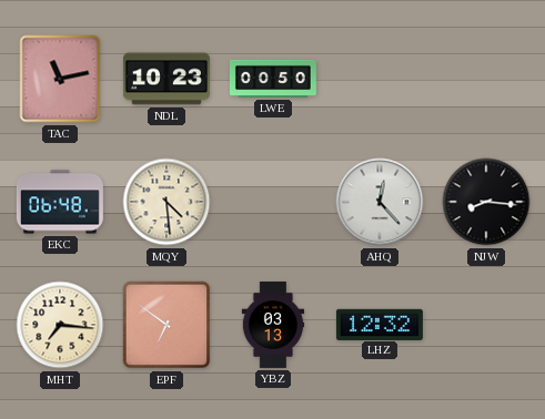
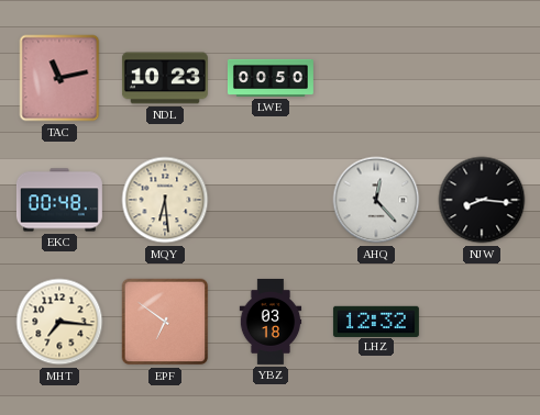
EKC: 06:48 -> 00:48 (59, 200)
MQY: 4:29 -> 6:29 (165, 200)
YBZ: 03:13 -> 03:18 (271, 322)
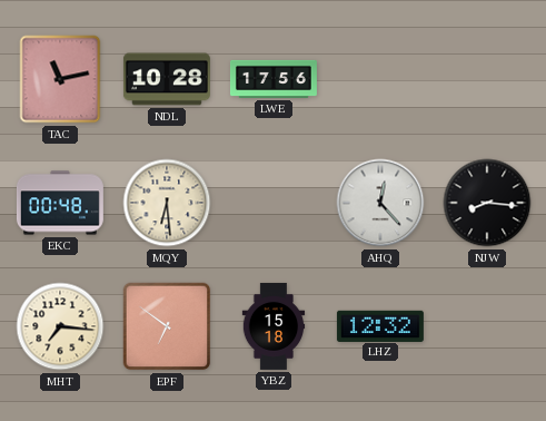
NDL: 10:23 -> 10:28 (167, 79)
LWE: 00:50 -> 17:56 (274, 79)
YBZ: 03:18 -> 15:18 (274, 326)
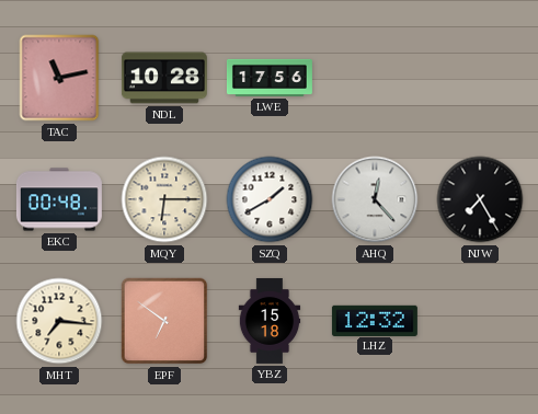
MQY: 6:29 -> 6:15 (164, 199)
SZQ: none -> 1:40 (270, 199)
NJW: 8:16 -> 7:25 (480, 199)
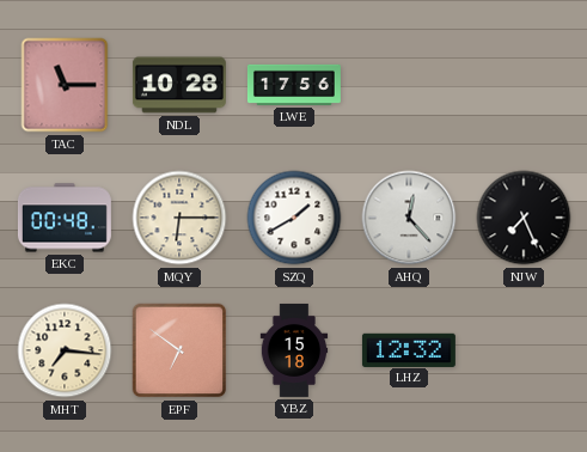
TAC: 11:13 -> 11:15 (65, 85)
NJW: 7:25 -> 7:26 (524, 218)
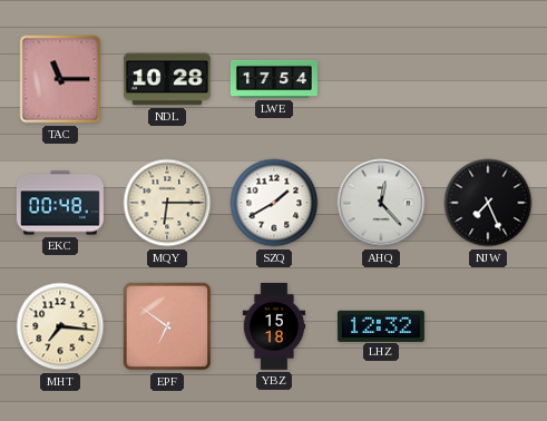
LWE: 17:56 -> 17:54 (274, 79)
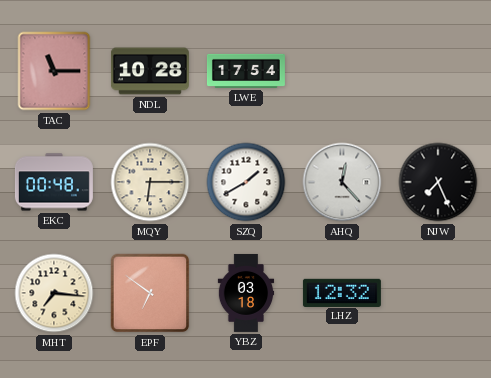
YBZ: 15:18 -> 03:18 (246, 293)
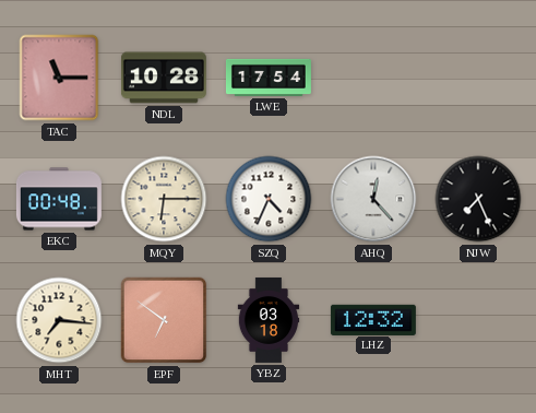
SZQ: 1:40 -> 4:34 (269, 199)
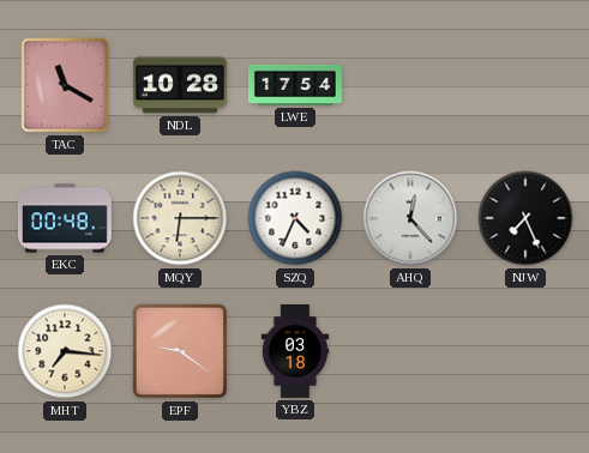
TAC: 11:15 -> 11:20 (65, 85)
EPF: 6:51 -> 9:21 (180, 351)
LHZ: 12:32 -> none (373, 319)
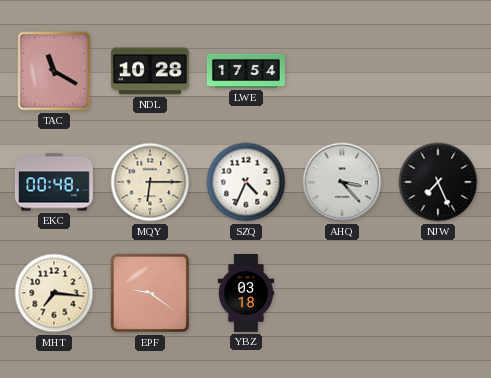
AHQ: 12:23 -> 3:23 (342, 182)
